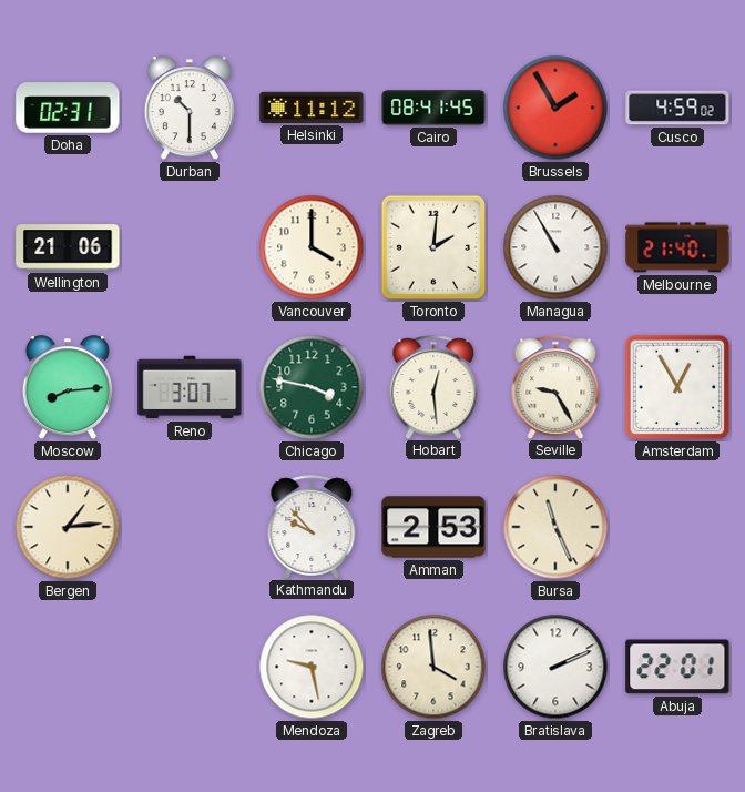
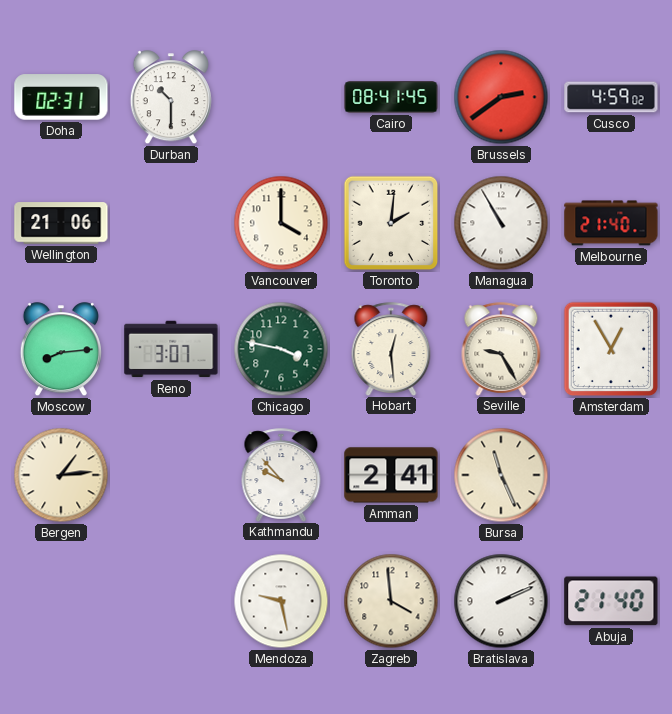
Helsinki: 11:12 -> none (312, 108)
Brussels: 1:55 -> 2:39 (501, 97)
Amman: 2:53 -> 2:41 (391, 475)
Abuja: 22:01 -> 21:40 (611, 601)
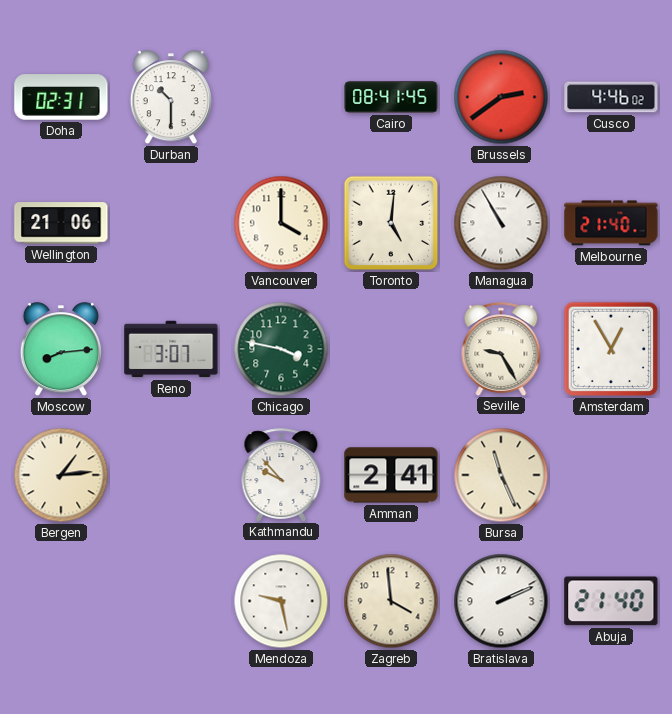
Cusco: 4:59 -> 4:46 (611, 97)
Toronto: 2:01 -> 5:01 (391, 223)
Hobart: 12:29 -> none (391, 349)
